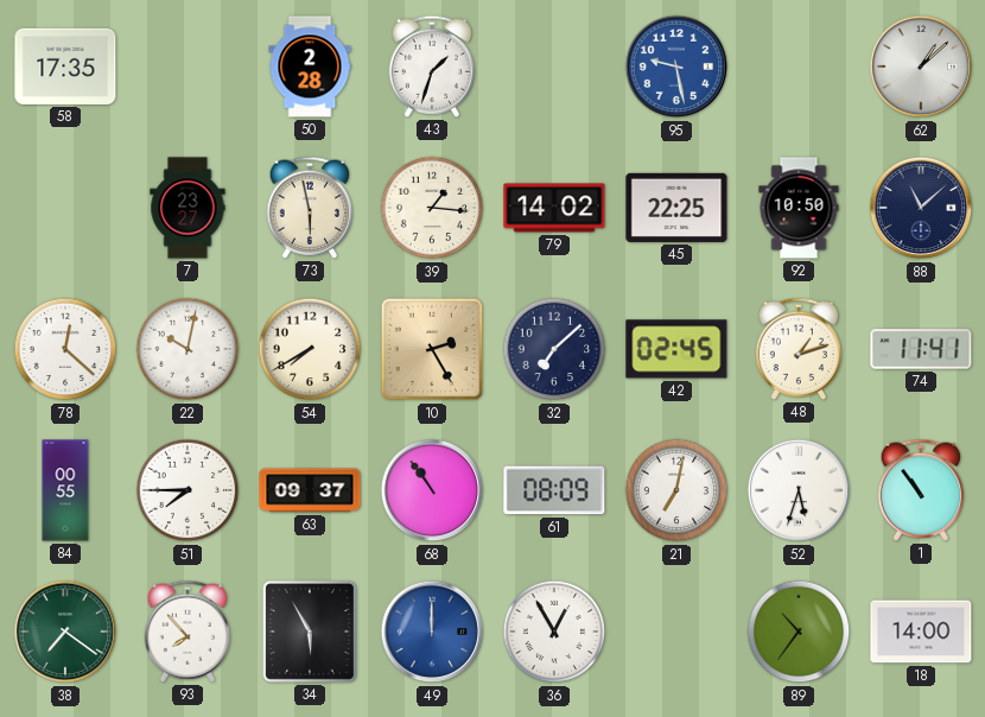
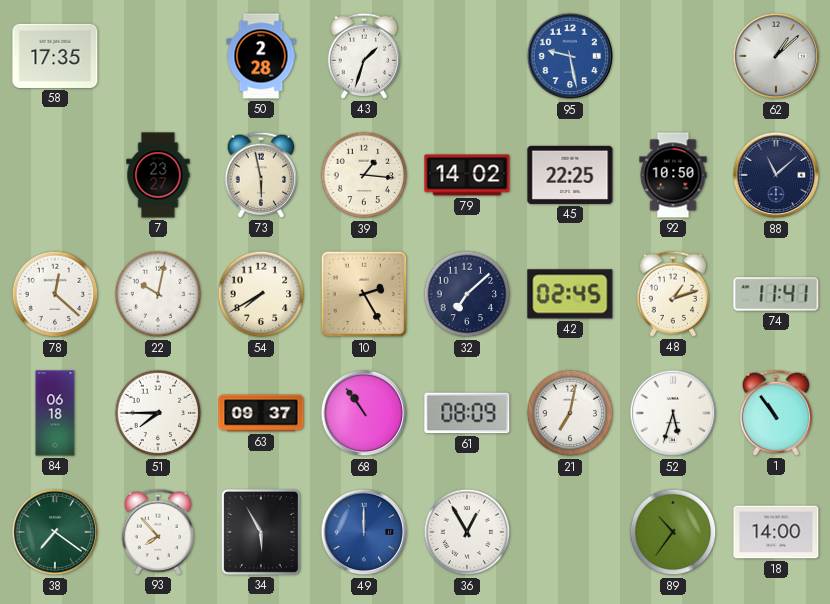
84: 00:55 -> 06:18 (55, 413)
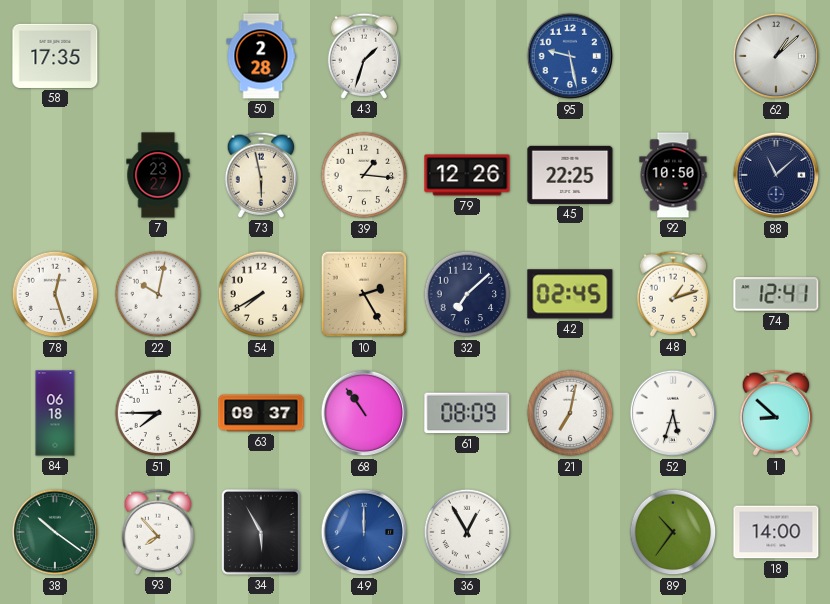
79: 14:02 -> 12:26 (467, 175)
78: 12:22 -> 12:27 (55, 294)
74: 11:41 -> 12:41 (776, 294)
1: 10:54 -> 8:52 (775, 413)
38: 7:21 -> 10:21 (55, 532)
